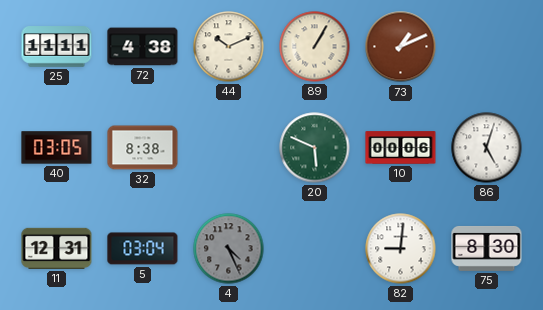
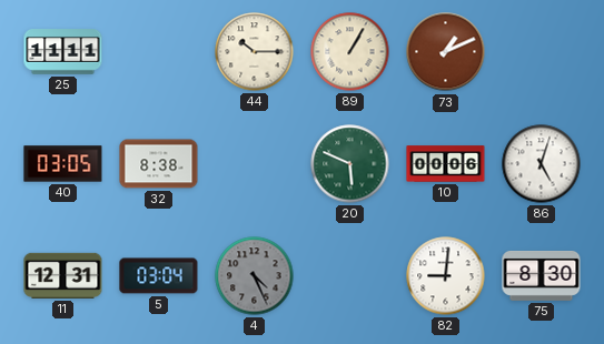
72: 4:38 -> none (143, 47)
44: 10:11 -> 10:15 (255, 52)
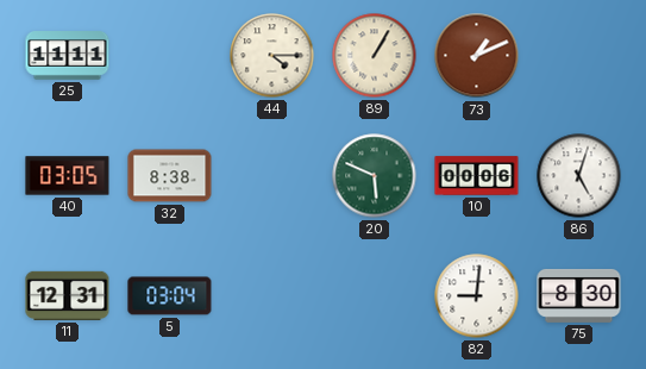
44: 10:15 -> 4:15 (272, 56)
4: 4:26 -> none (255, 276)
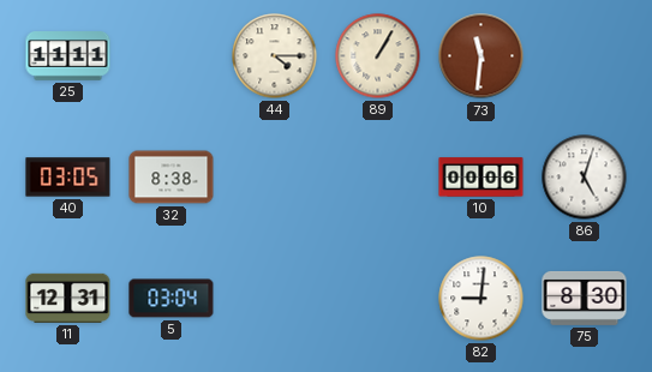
73: 1:11 -> 11:31 (481, 56)
20: 5:49 -> none (375, 176)
